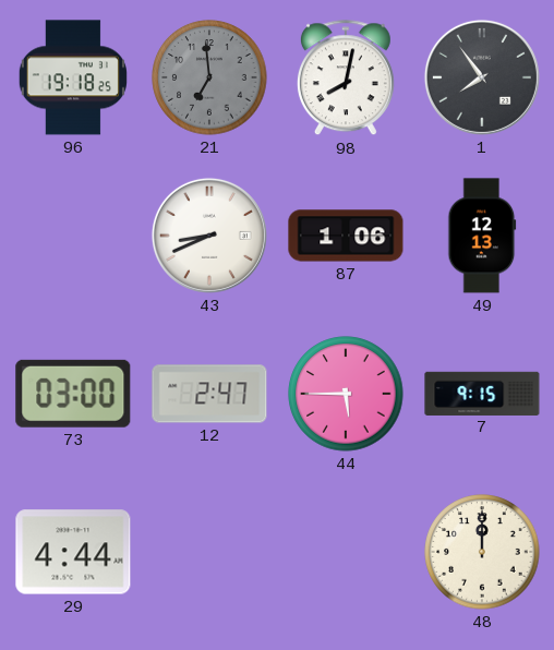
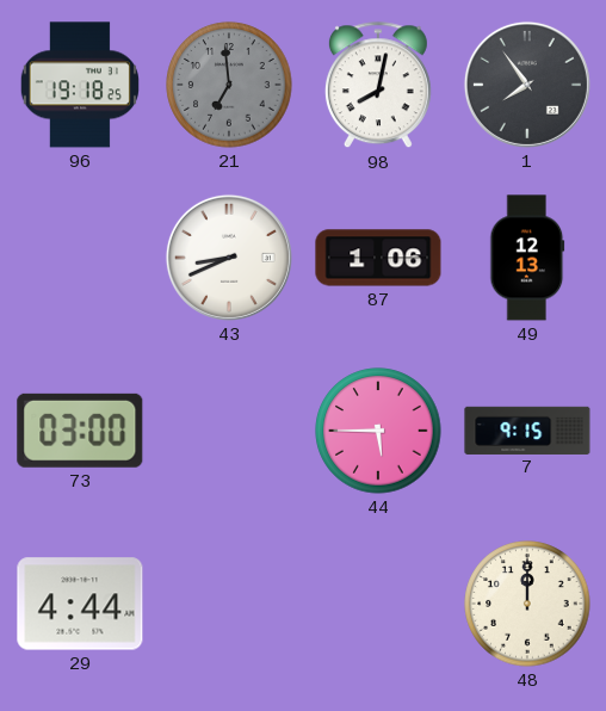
12: 2:47 -> none (209, 394)
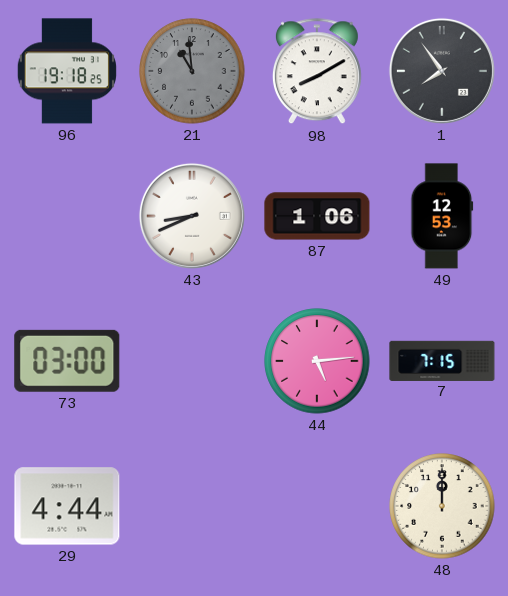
21: 6:59 -> 10:59 (192, 71)
98: 8:02 -> 8:10 (317, 72)
49: 12:13 -> 12:53 (442, 216)
44: 5:45 -> 5:14 (317, 361)
7: 9:15 -> 7:15 (442, 360)
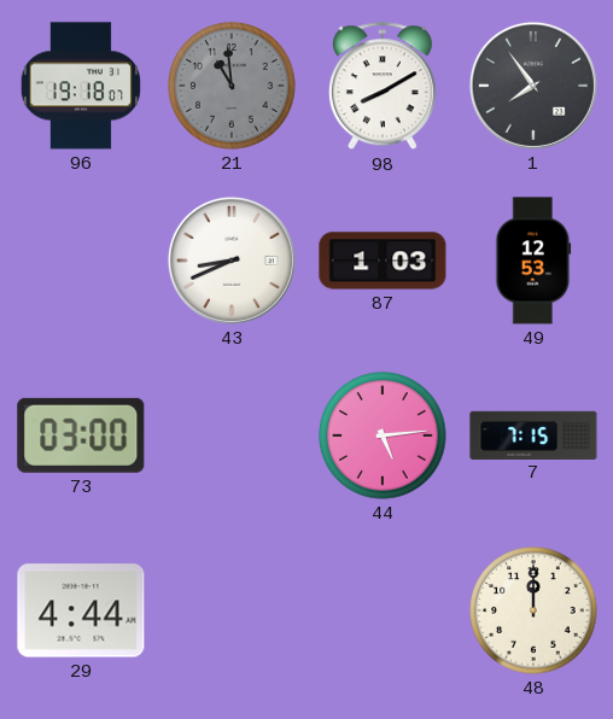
96: 19:18:25 -> 19:18:07 (81, 86)
87: 1:06 -> 1:03 (383, 261)
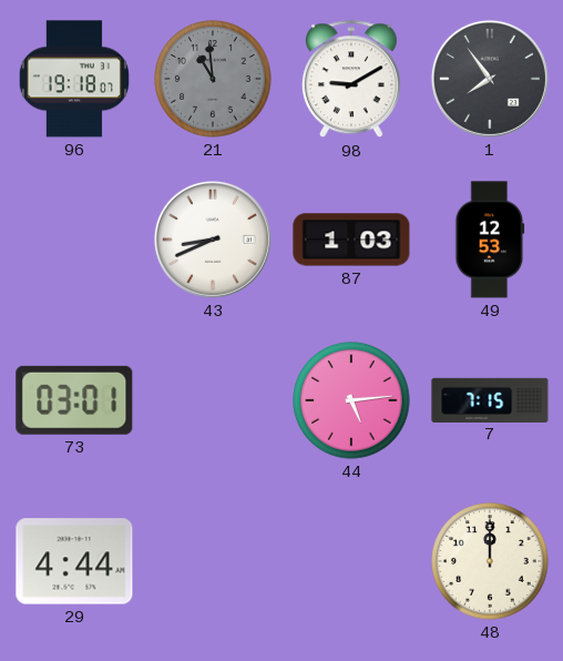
98: 8:10 -> 9:10 (351, 80)
73: 03:00 -> 03:01 (74, 400)
